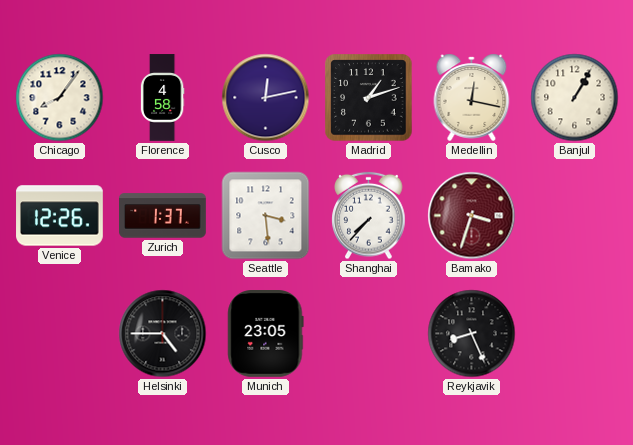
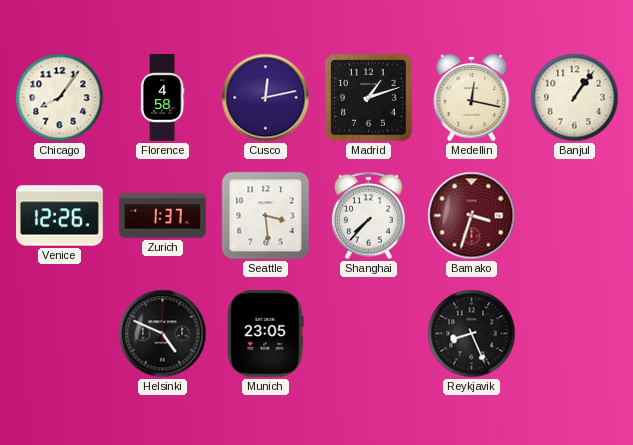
Banjul: 1:05 -> 1:06 (575, 98)
Helsinki: 4:45 -> 4:49 (163, 334)
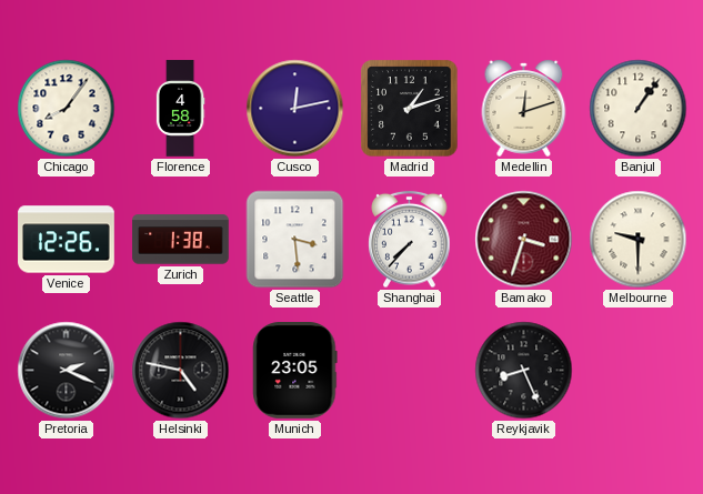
Medellin: 12:17 -> 12:12 (524, 108)
Zurich: 1:37 -> 1:38 (181, 240)
Melbourne: none -> 9:30 (639, 240)
Pretoria: none -> 2:19 (67, 371)
Helsinki: 4:49 -> 4:47 (181, 371)
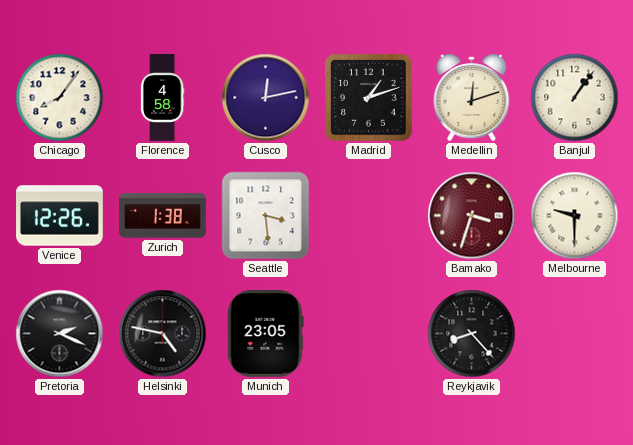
Shanghai: 7:37 -> none (410, 240)
Reykjavik: 8:26 -> 8:23 (472, 334)
